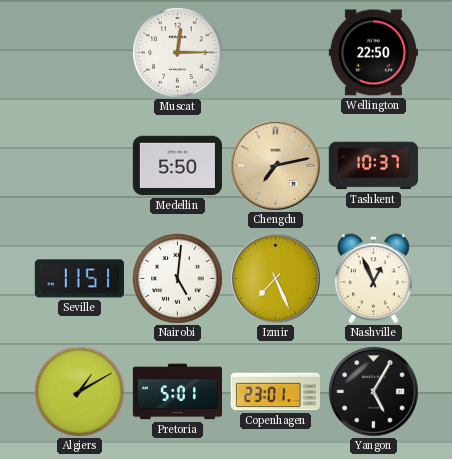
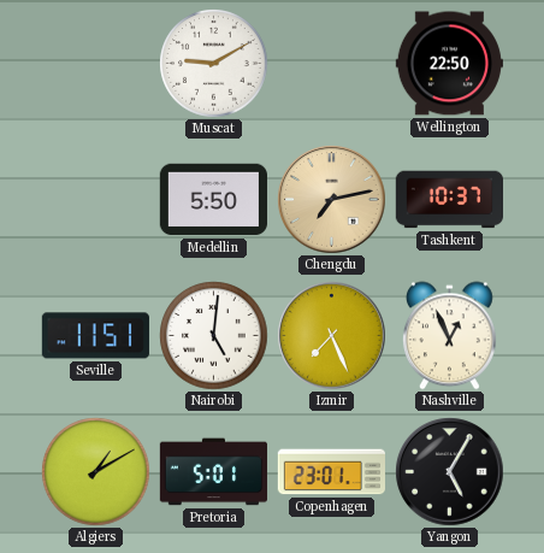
Muscat: 12:15 -> 9:10 (214, 64)
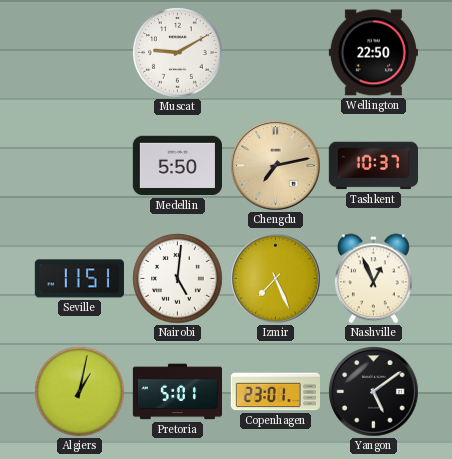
Algiers: 1:10 -> 1:02 (80, 392)
Yangon: 5:05 -> 5:09 (374, 392)
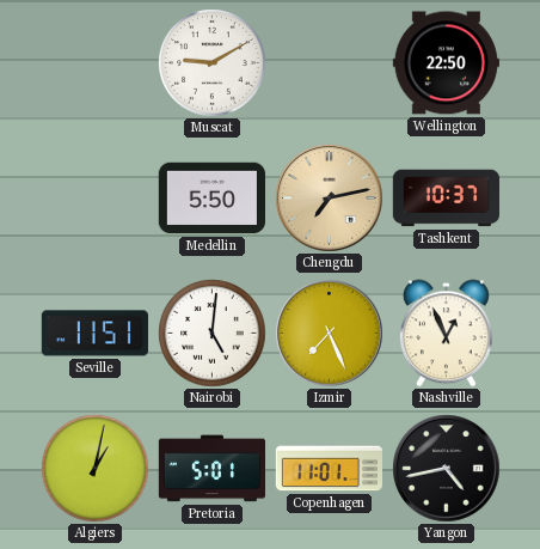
Copenhagen: 23:01 -> 11:01 (329, 469)
Yangon: 5:09 -> 4:43 (447, 469)
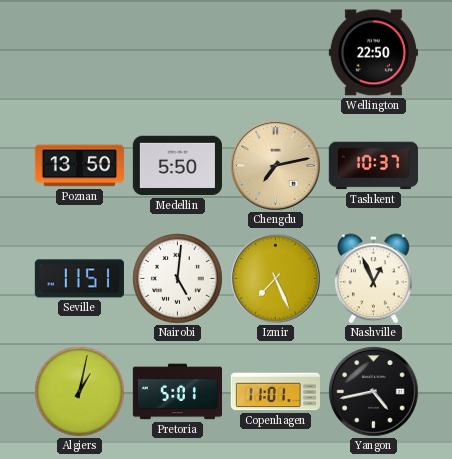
Muscat: 9:10 -> none (213, 63)
Poznan: none -> 13:50 (79, 166)
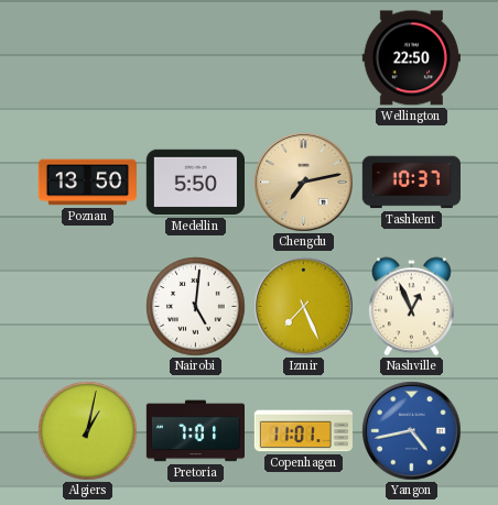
Seville: 11:51 -> none (79, 279)
Pretoria: 5:01 -> 7:01 (195, 431)
Yangon dial: black -> blue (412, 431)
